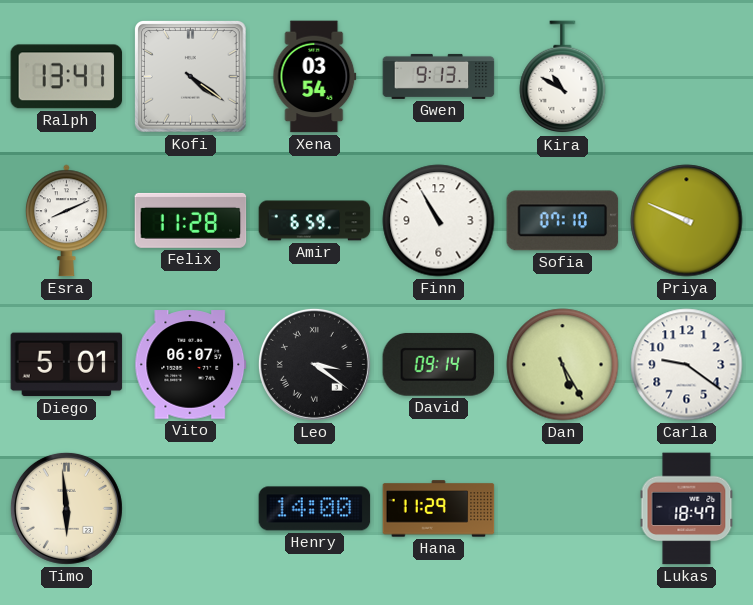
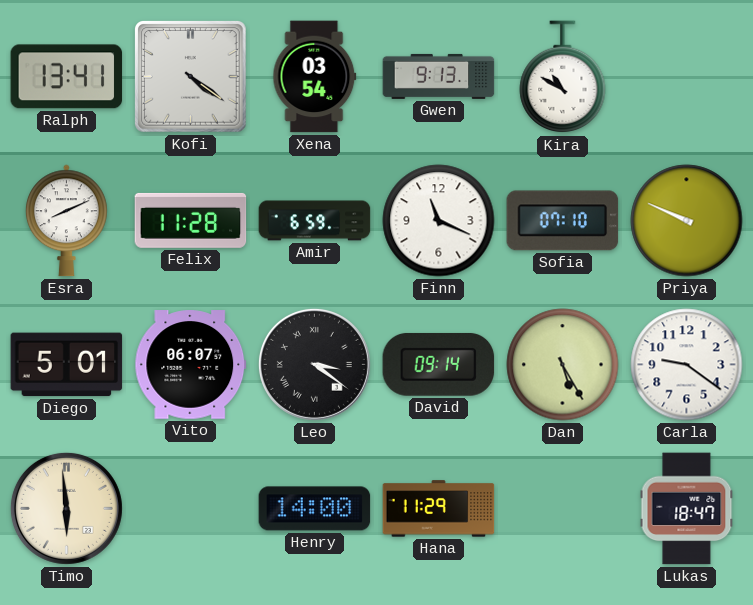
Finn: 10:55 -> 11:19 (439, 221)
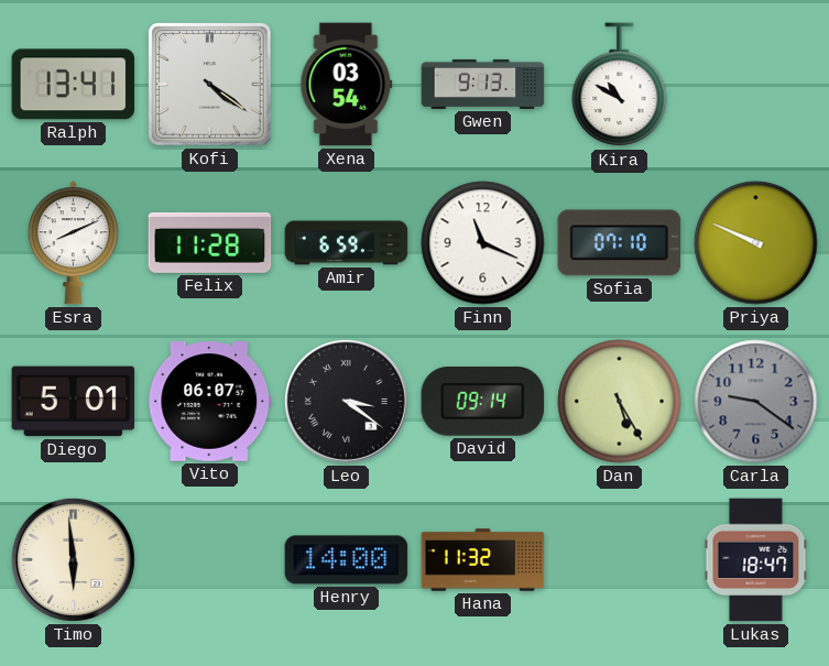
Carla dial: white -> grey (756, 402)
Hana: 11:29 -> 11:32 (483, 560)
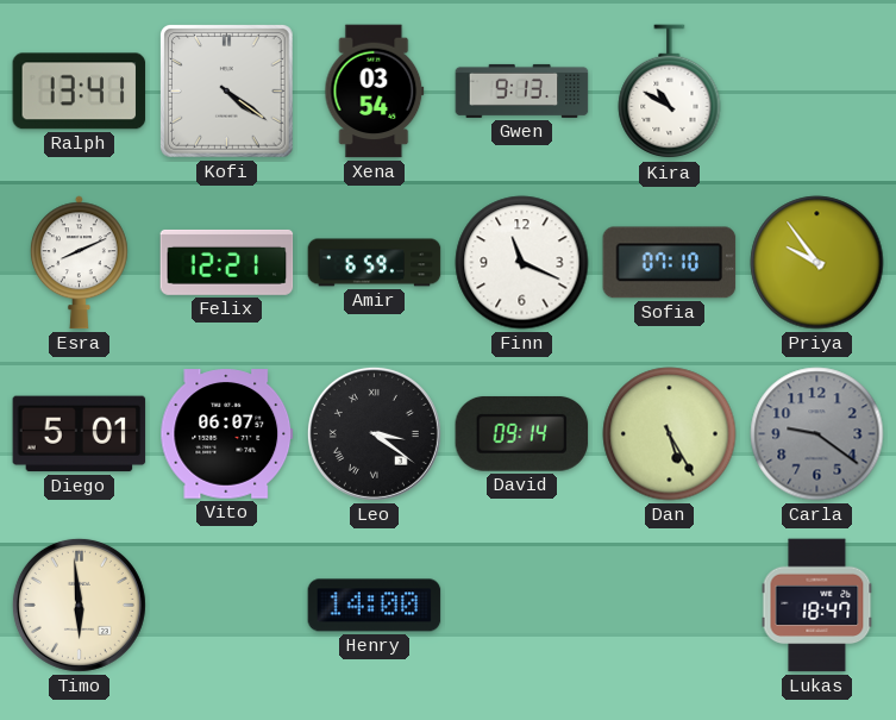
Felix: 11:28 -> 12:21 (227, 262)
Priya: 9:49 -> 9:54 (817, 263)
Hana: 11:32 -> none (483, 560)
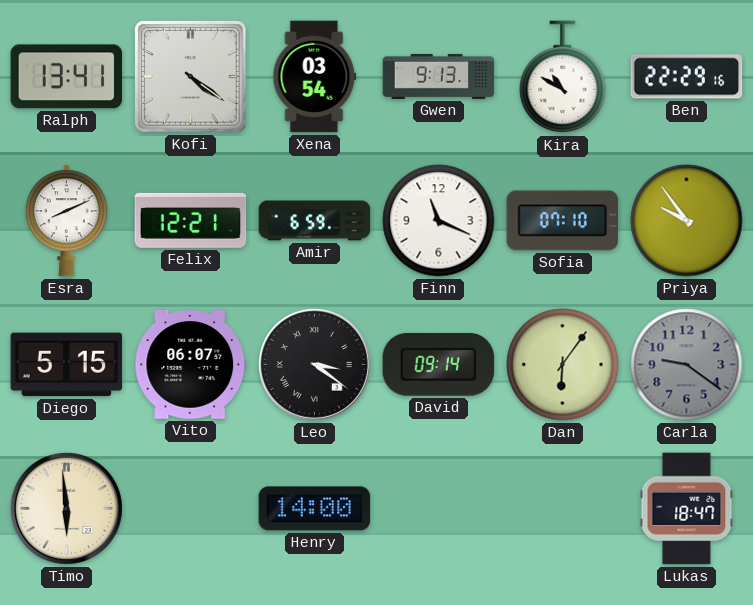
Ben: none -> 22:29 (687, 77)
Diego: 5:01 -> 5:15 (67, 365)
Dan: 5:25 -> 6:06 (563, 365)
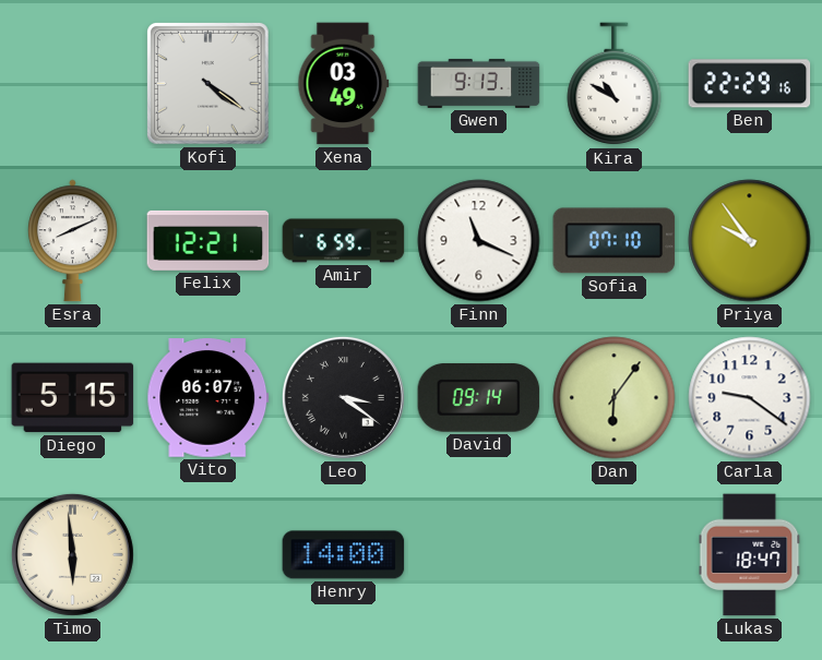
Ralph: 13:41 -> none (67, 77)
Xena: 03:54 -> 03:49 (344, 84)
Carla dial: grey -> white (750, 398)
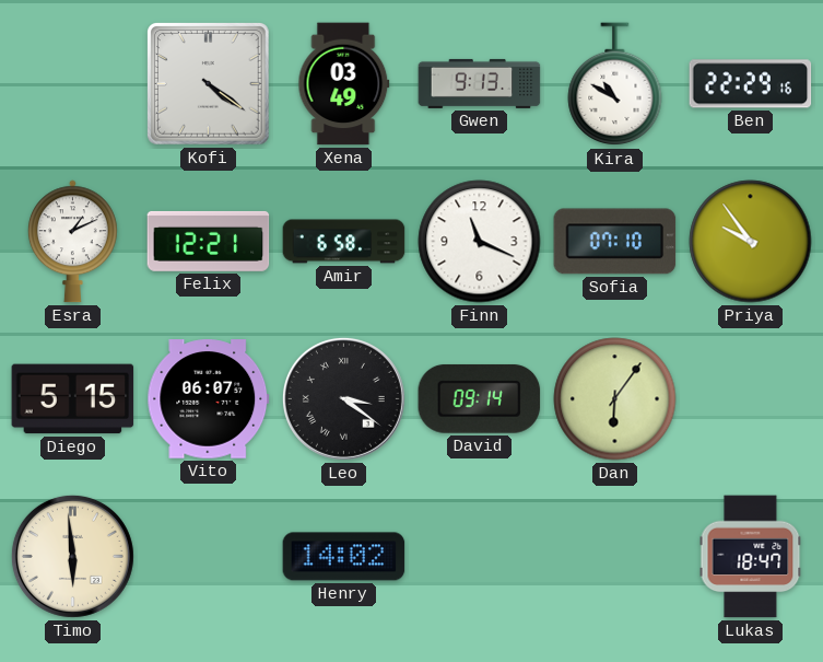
Esra: 8:11 -> 1:11 (72, 242)
Amir: 6:59 -> 6:58 (344, 242)
Carla: 9:21 -> none (750, 398)
Henry: 14:00 -> 14:02 (344, 557)
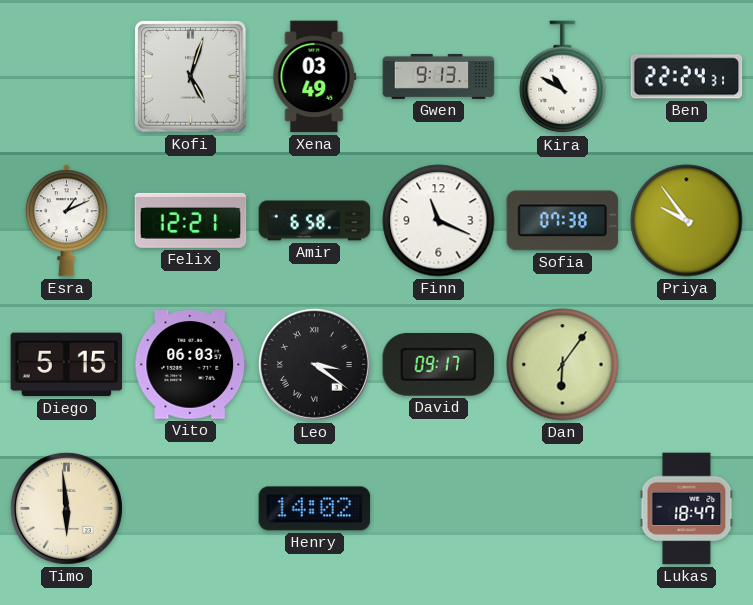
Kofi: 4:21 -> 5:03 (191, 77)
Ben: 22:29 -> 22:24 (687, 77)
Sofia: 07:10 -> 07:38 (563, 221)
Vito: 06:07 -> 06:03 (191, 365)
David: 09:14 -> 09:17 (439, 364)
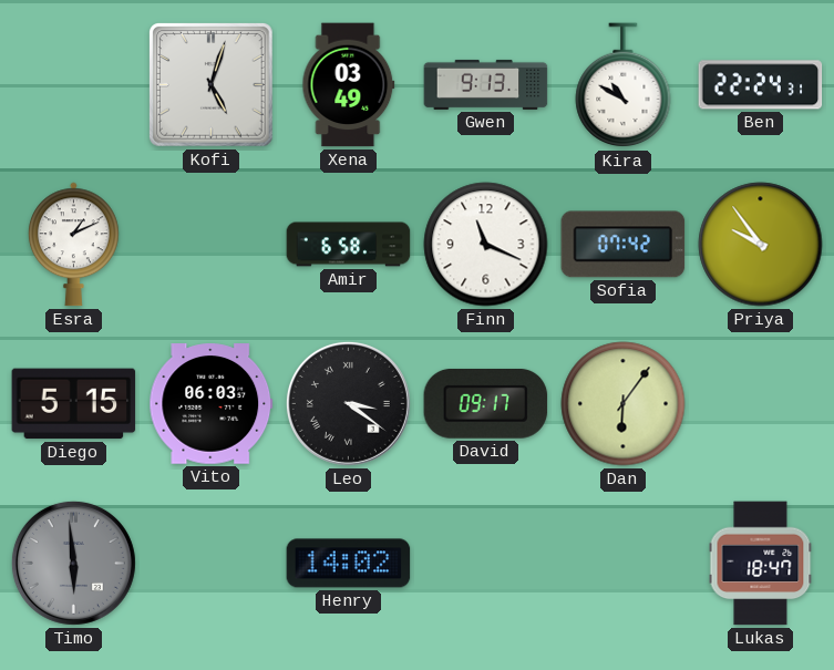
Felix: 12:21 -> none (191, 220)
Sofia: 07:38 -> 07:42 (624, 245)
Timo dial: cream -> grey (73, 563)
